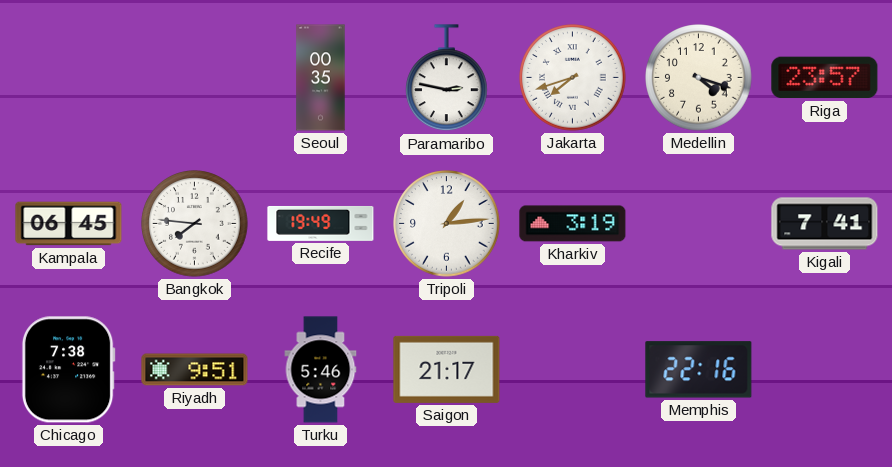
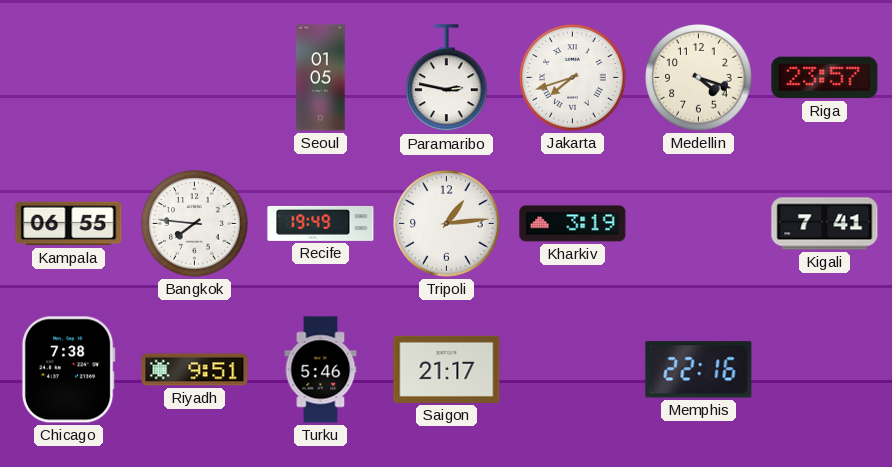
Seoul: 00:35 -> 01:05 (321, 78)
Kampala: 06:45 -> 06:55 (69, 224)
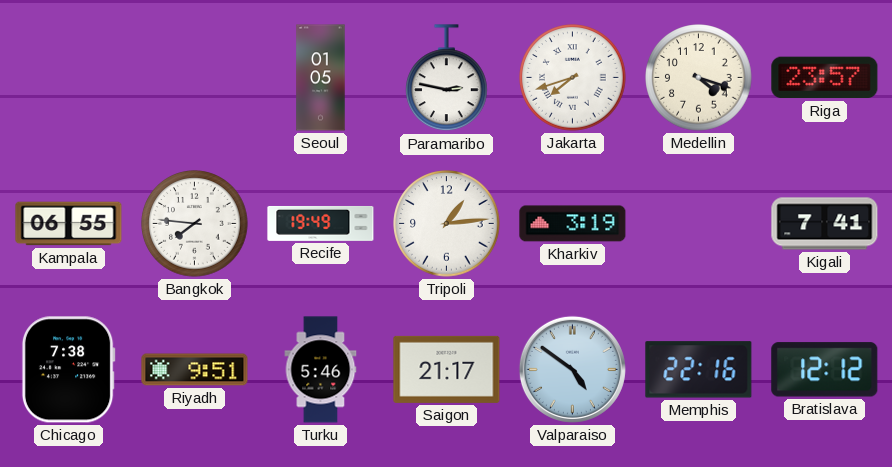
Valparaiso: none -> 4:51 (572, 369)
Bratislava: none -> 12:12 (825, 370)
